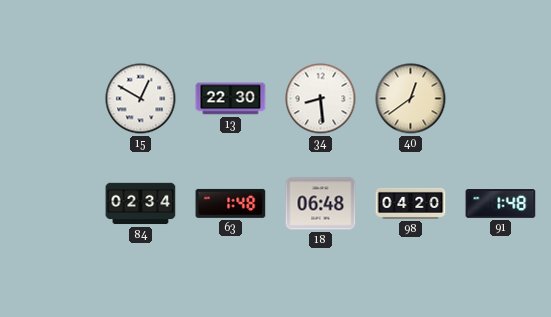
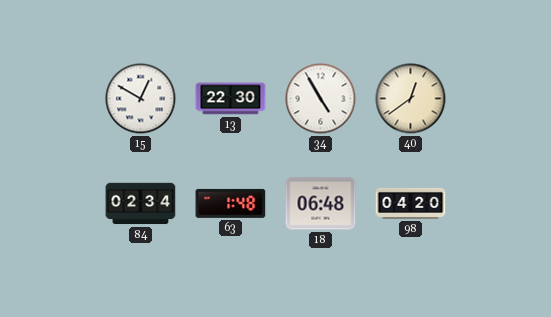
34: 8:29 -> 4:55 (321, 99)
91: 1:48 -> none (501, 204)
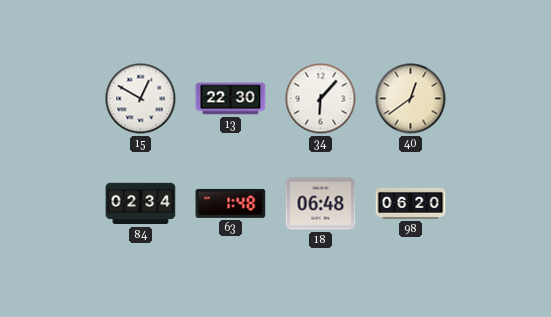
34: 4:55 -> 6:07 (321, 99)
98: 04:20 -> 06:20 (411, 203)
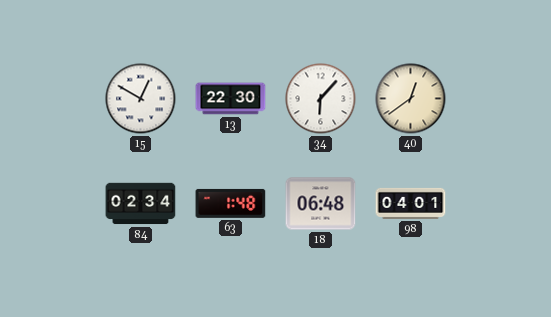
98: 06:20 -> 04:01 (411, 203)
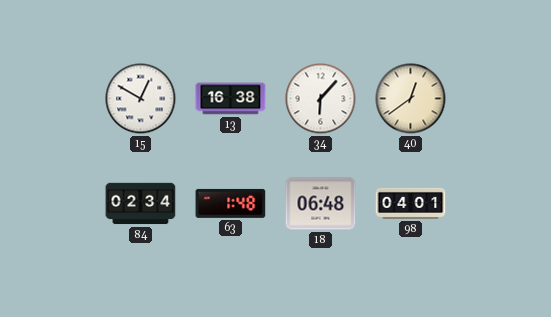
13: 22:30 -> 16:38 (231, 99)
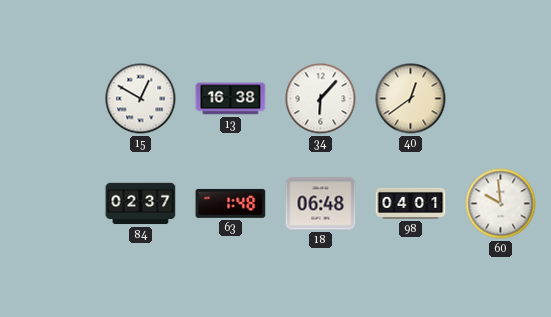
84: 02:34 -> 02:37 (141, 204)
60: none -> 9:59 (501, 204)
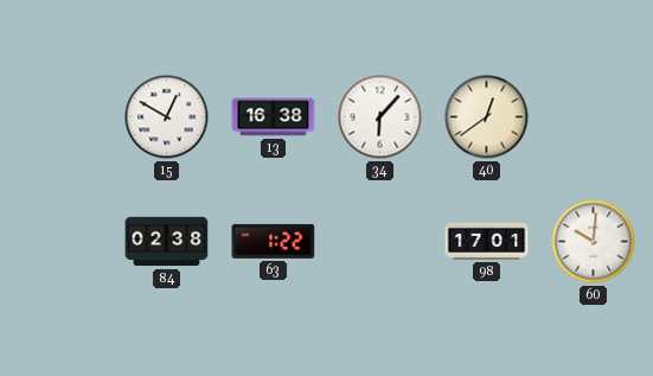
84: 02:37 -> 02:38 (167, 242)
63: 1:48 -> 1:22 (274, 241)
18: 06:48 -> none (321, 204)
98: 04:01 -> 17:01 (487, 241)
60: 9:59 -> 10:01 (594, 242)
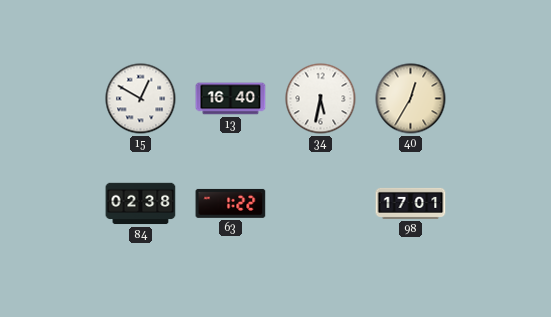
13: 16:38 -> 16:40 (231, 99)
34: 6:07 -> 5:32 (321, 99)
40: 12:39 -> 12:35 (411, 99)
60: 10:01 -> none (594, 242)
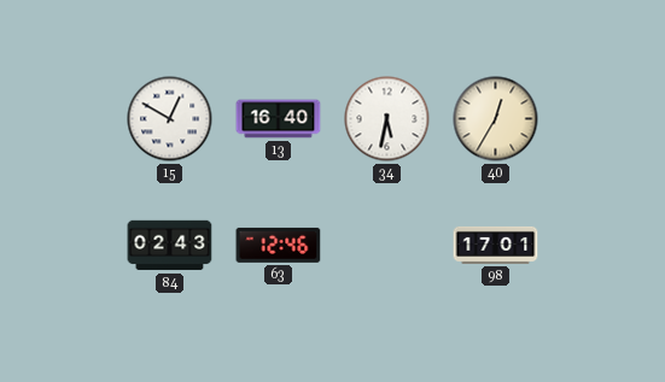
84: 02:38 -> 02:43 (170, 246)
63: 1:22 -> 12:46 (279, 245)
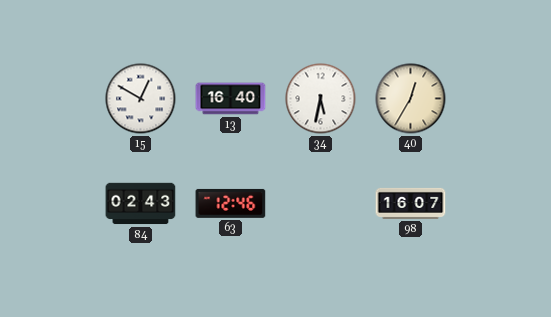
98: 17:01 -> 16:07 (411, 203)
